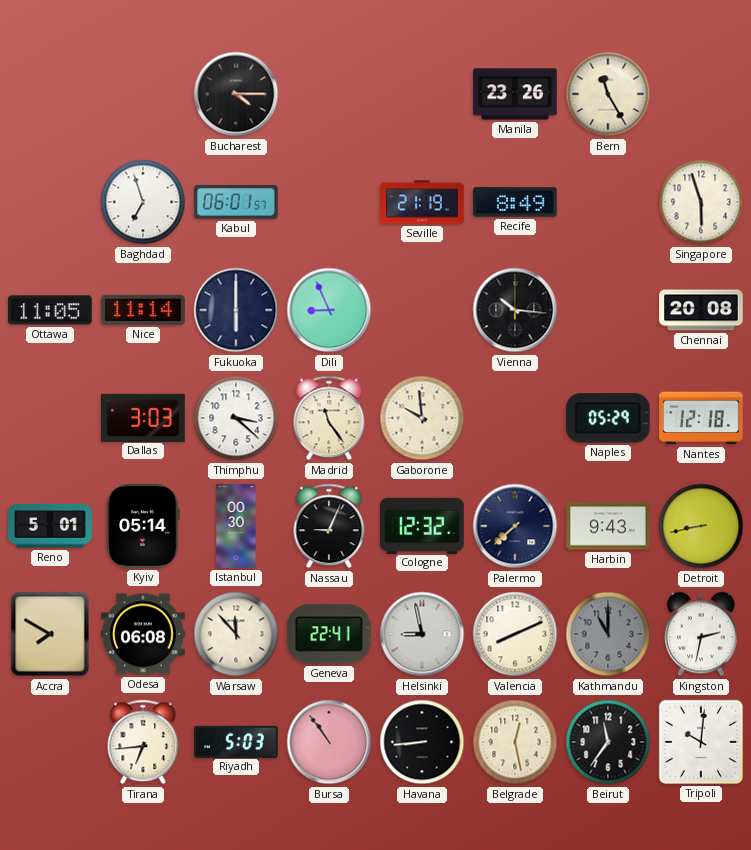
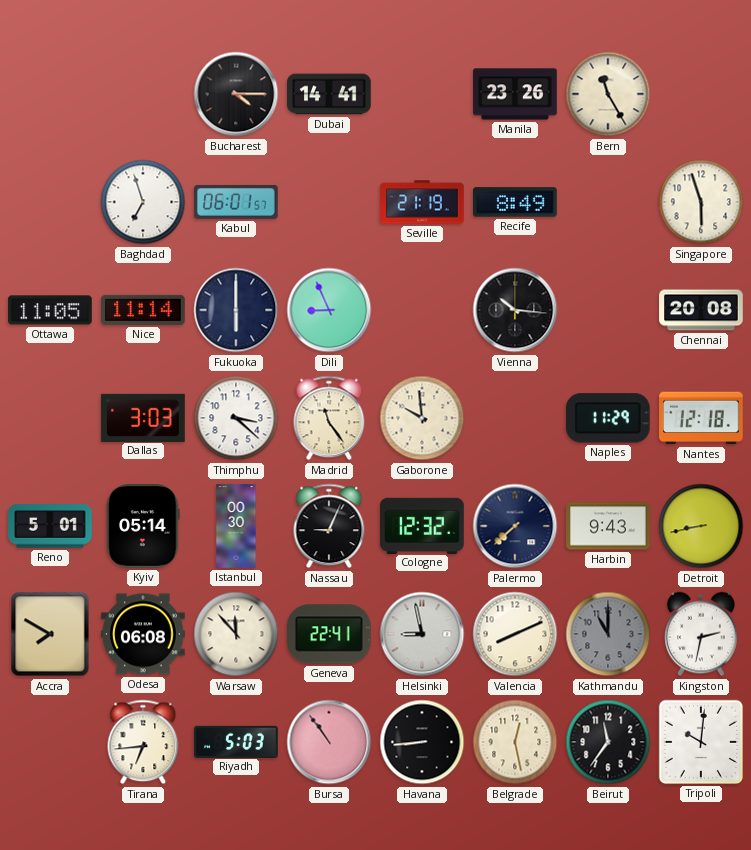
Dubai: none -> 14:41 (329, 94)
Naples: 05:29 -> 11:29 (608, 418)
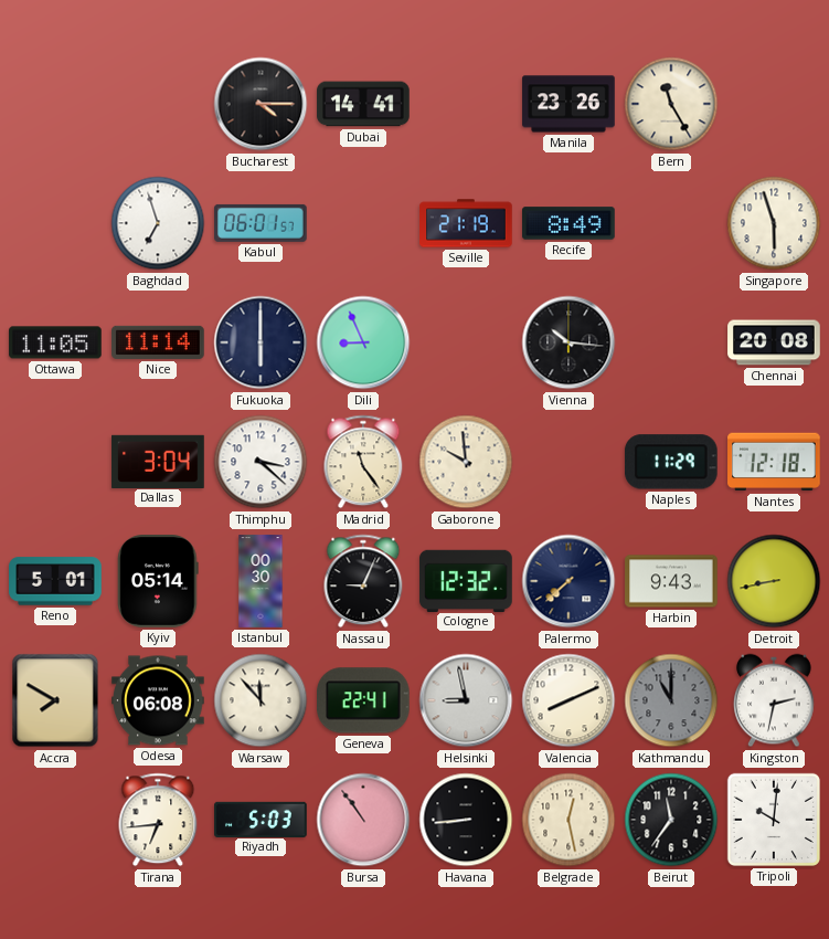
Dallas: 3:03 -> 3:04 (158, 461)
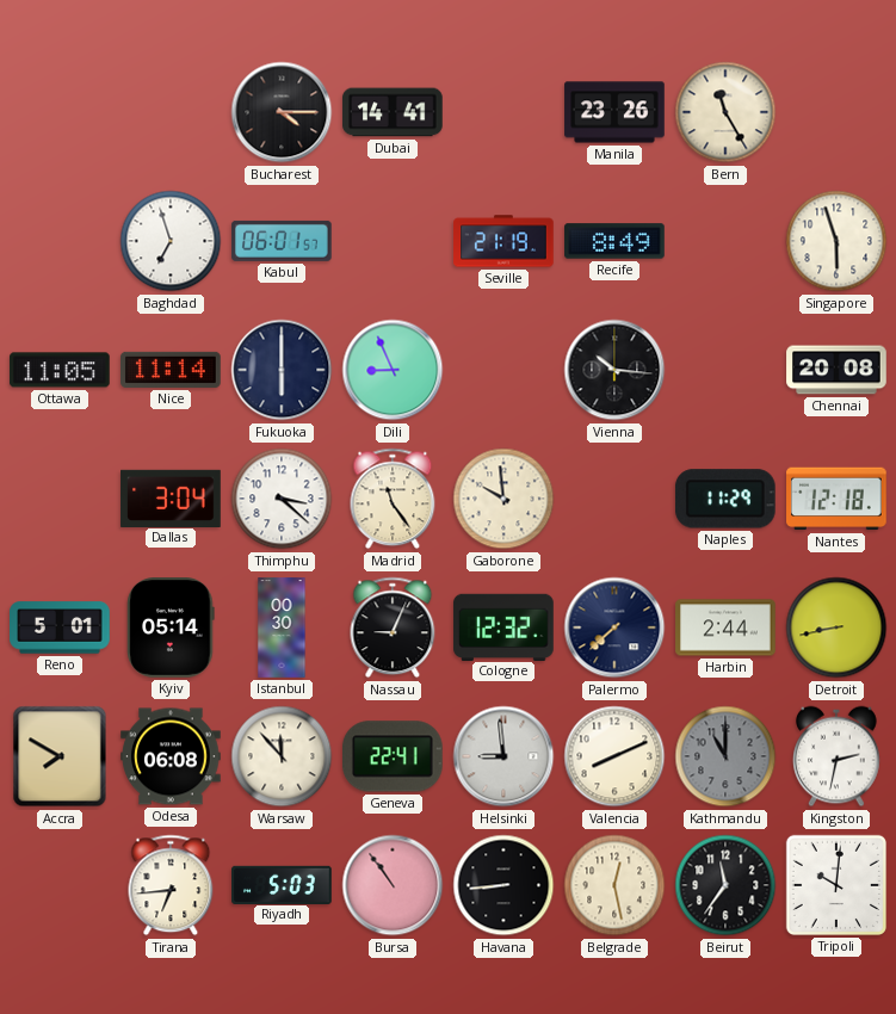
Harbin: 9:43 -> 2:44 (725, 627)
Helsinki: 8:58 -> 8:59 (503, 756)
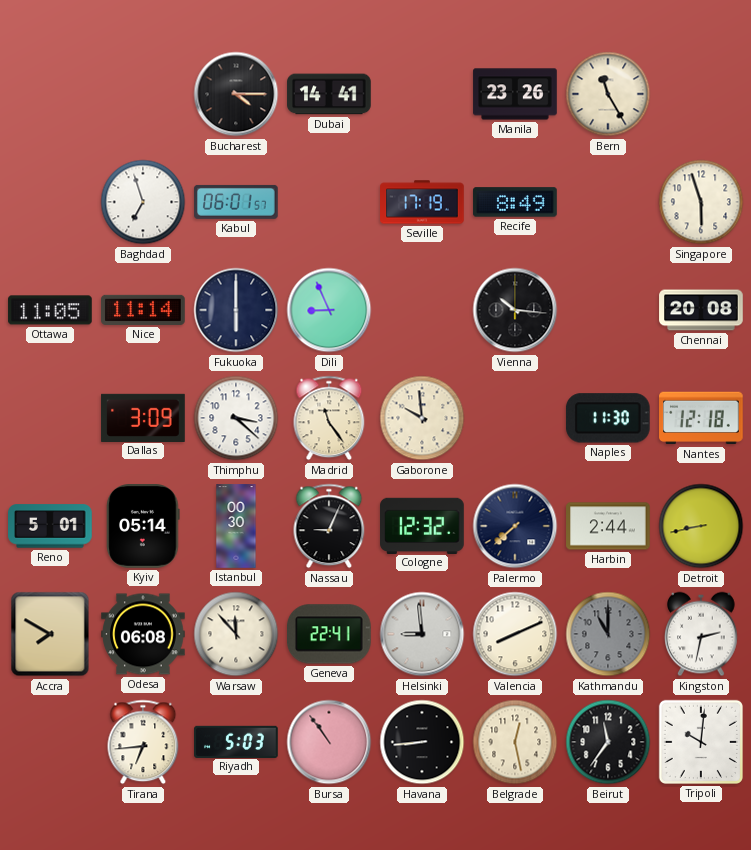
Seville: 21:19 -> 17:19 (422, 202)
Dallas: 3:04 -> 3:09 (143, 417)
Naples: 11:29 -> 11:30 (608, 418)
